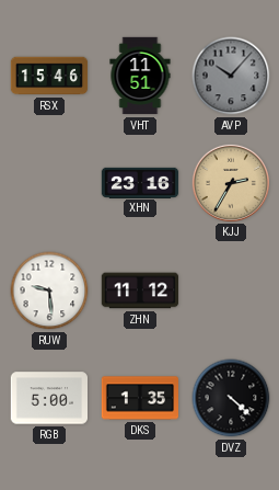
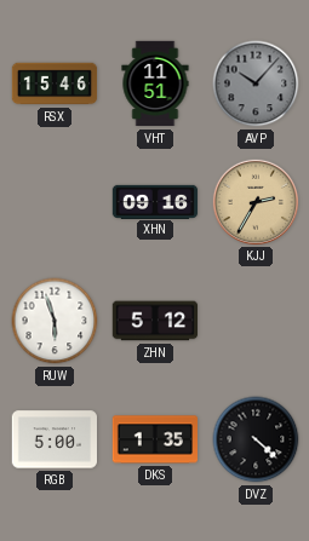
XHN: 23:16 -> 09:16 (155, 201)
RUW: 9:29 -> 5:57 (55, 321)
ZHN: 11:12 -> 5:12 (154, 321)
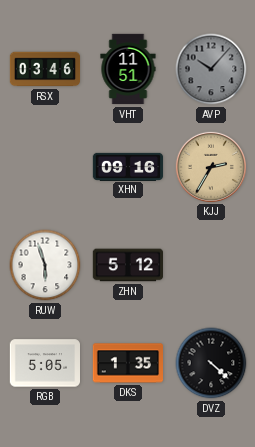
RSX: 15:46 -> 03:46 (45, 69)
RGB: 5:00 -> 5:05 (44, 363)
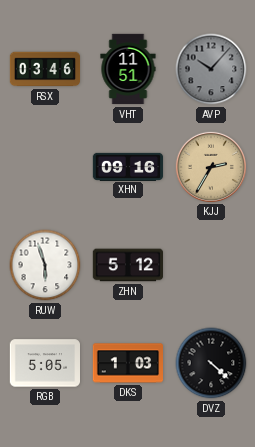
DKS: 1:35 -> 1:03 (127, 363)
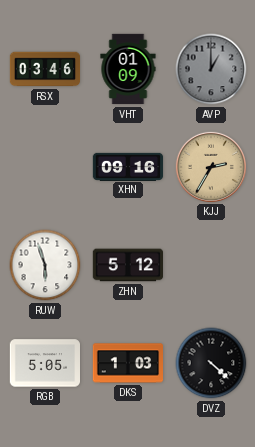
VHT: 11:51 -> 01:09 (128, 69)
AVP: 10:07 -> 1:00 (211, 69)
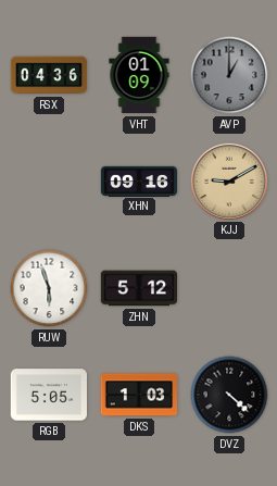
RSX: 03:46 -> 04:36 (49, 75)
KJJ: 2:35 -> 9:10 (228, 180)
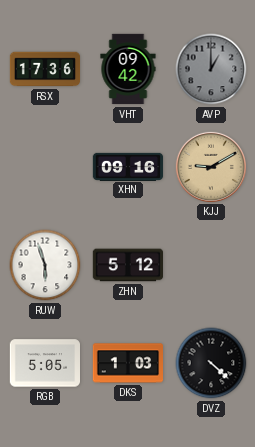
RSX: 04:36 -> 17:36 (45, 69)
VHT: 01:09 -> 09:42 (128, 69)
